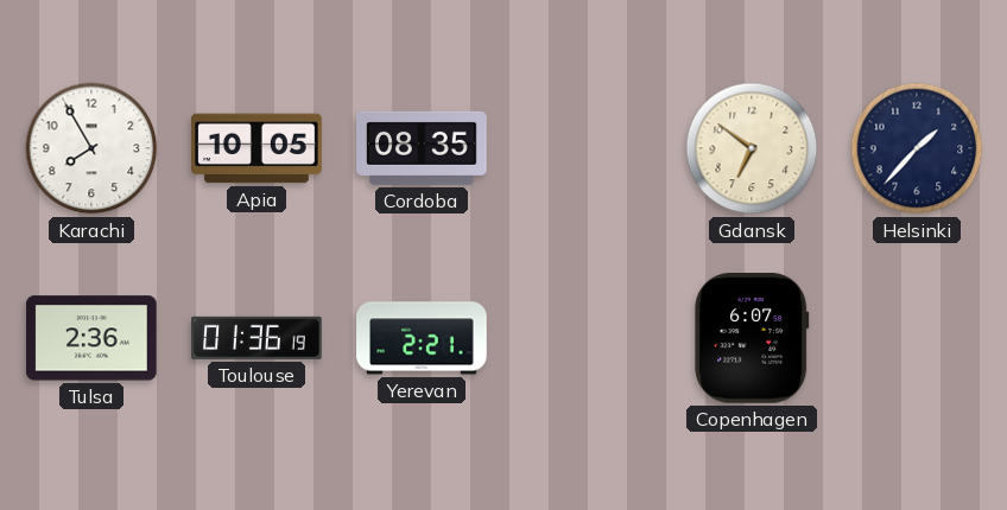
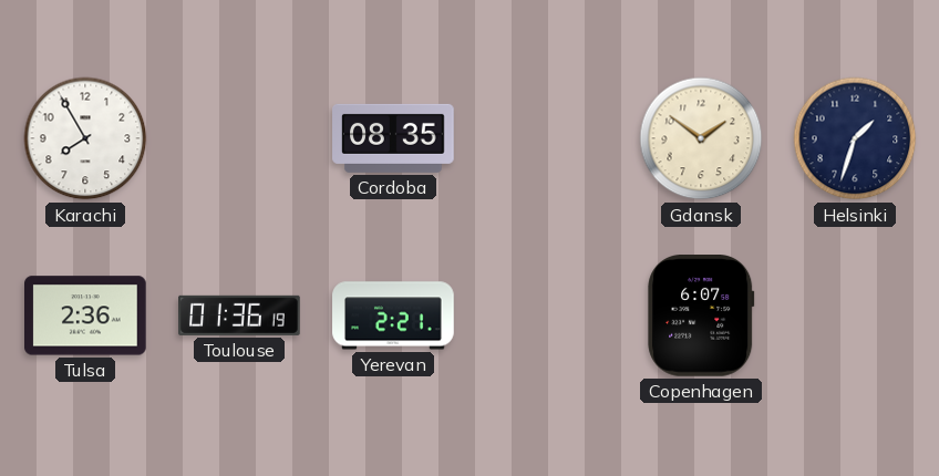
Apia: 10:05 -> none (256, 148)
Gdansk: 6:51 -> 1:51 (701, 138)
Helsinki: 1:37 -> 1:33 (855, 138)
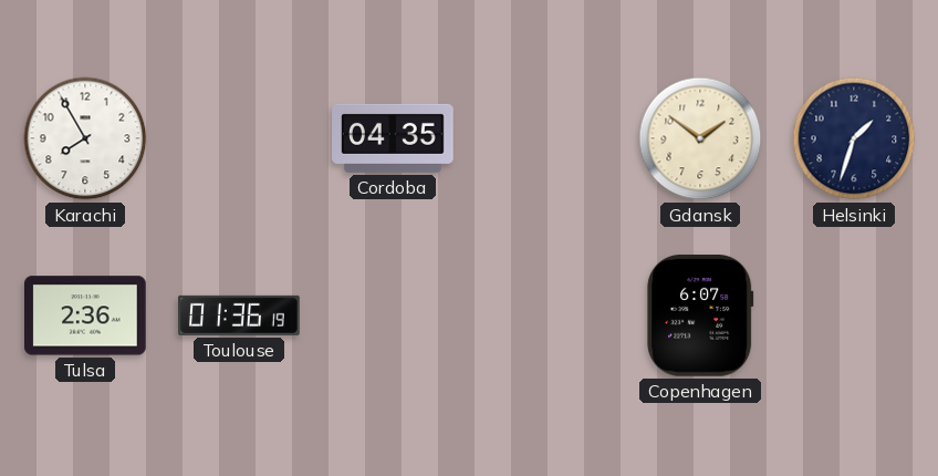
Cordoba: 08:35 -> 04:35 (393, 138)
Yerevan: 2:21 -> none (393, 315)
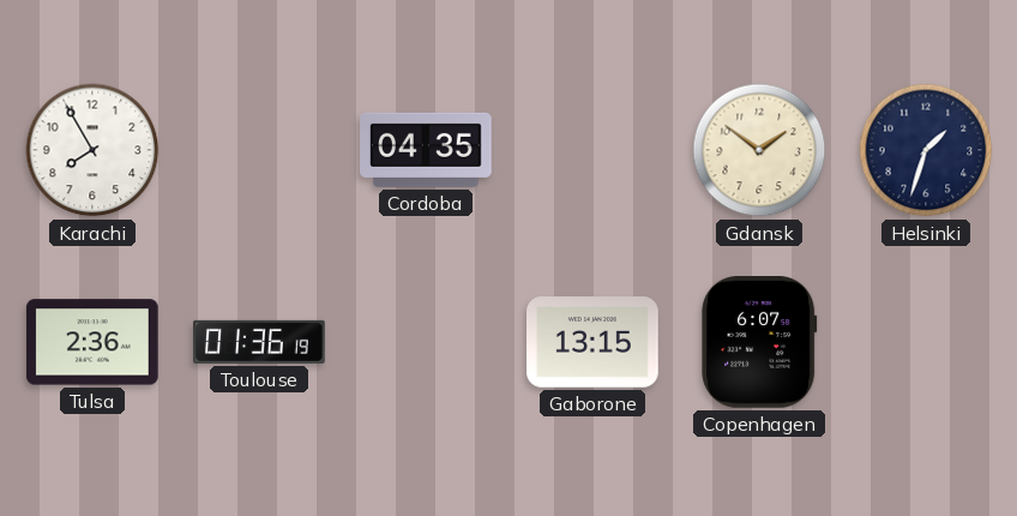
Gaborone: none -> 13:15 (592, 342)
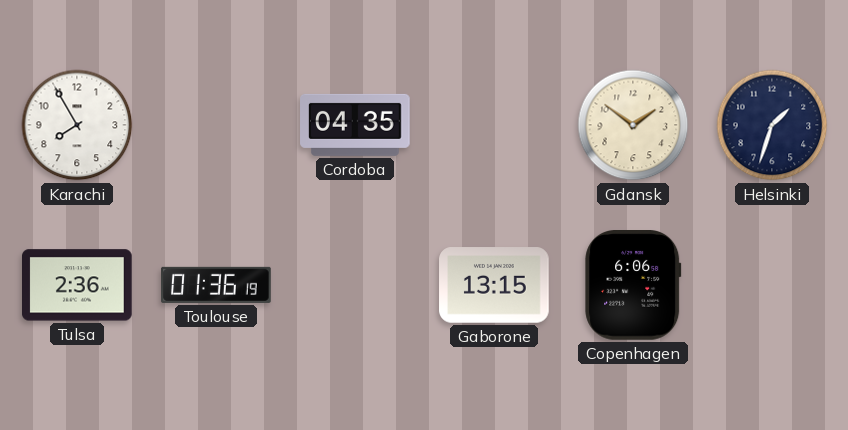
Copenhagen: 6:07 -> 6:06 (633, 286)
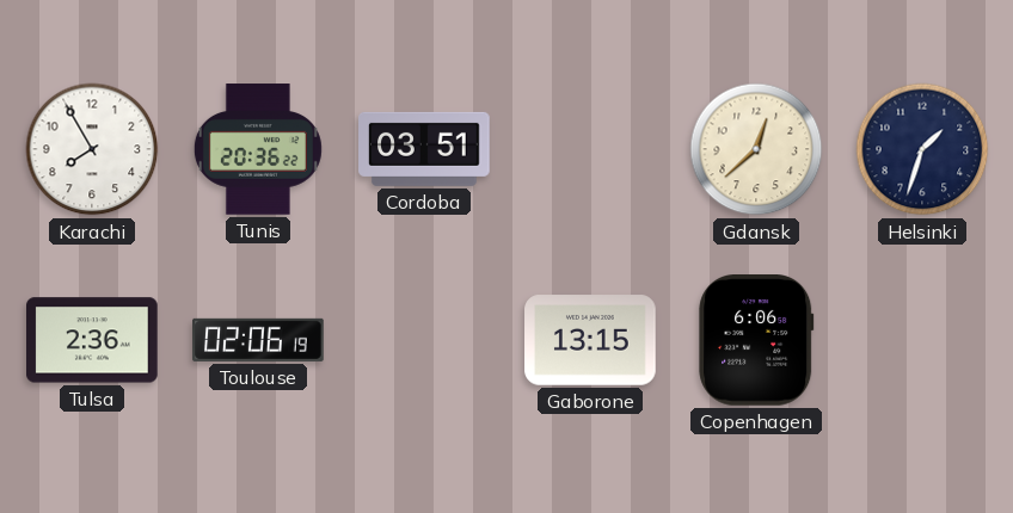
Tunis: none -> 20:36 (258, 149)
Cordoba: 04:35 -> 03:51 (424, 149)
Gdansk: 1:51 -> 12:38 (756, 149)
Toulouse: 01:36 -> 02:06 (258, 340)
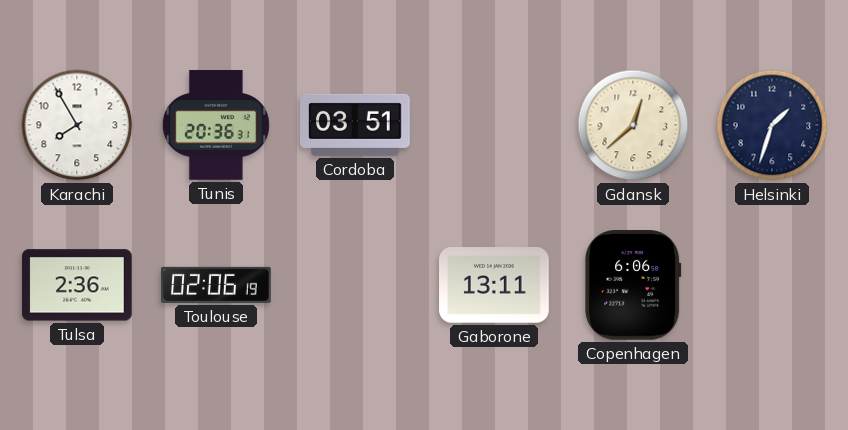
Tunis: 20:36:22 -> 20:36:31 (216, 125)
Gaborone: 13:15 -> 13:11 (494, 285)
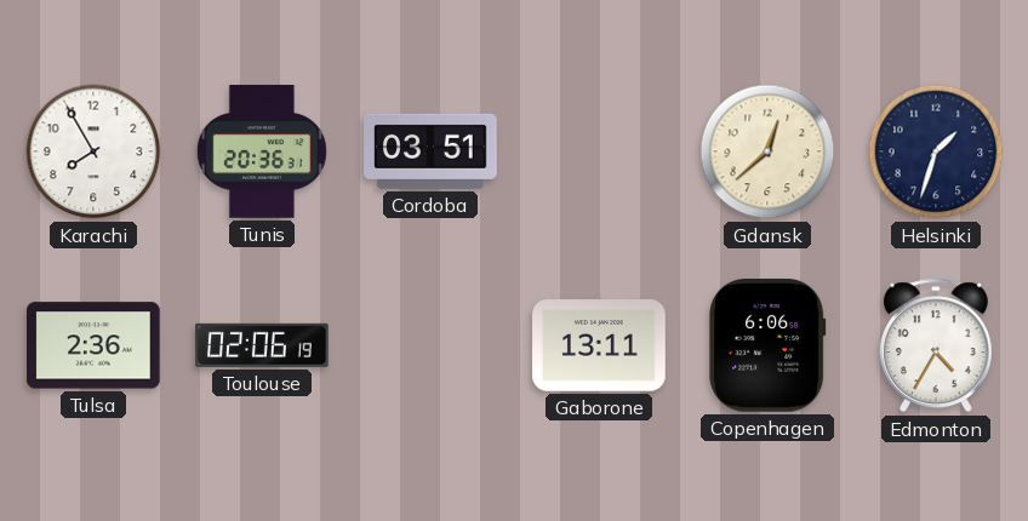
Edmonton: none -> 4:35 (936, 345)
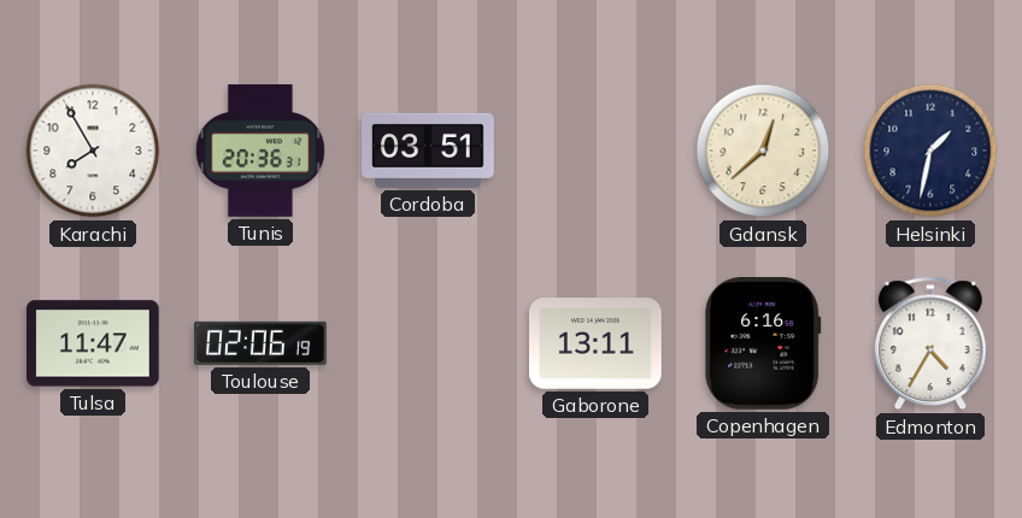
Helsinki: 1:33 -> 1:32 (930, 151)
Tulsa: 2:36 -> 11:47 (94, 343)
Copenhagen: 6:06 -> 6:16 (763, 345)
